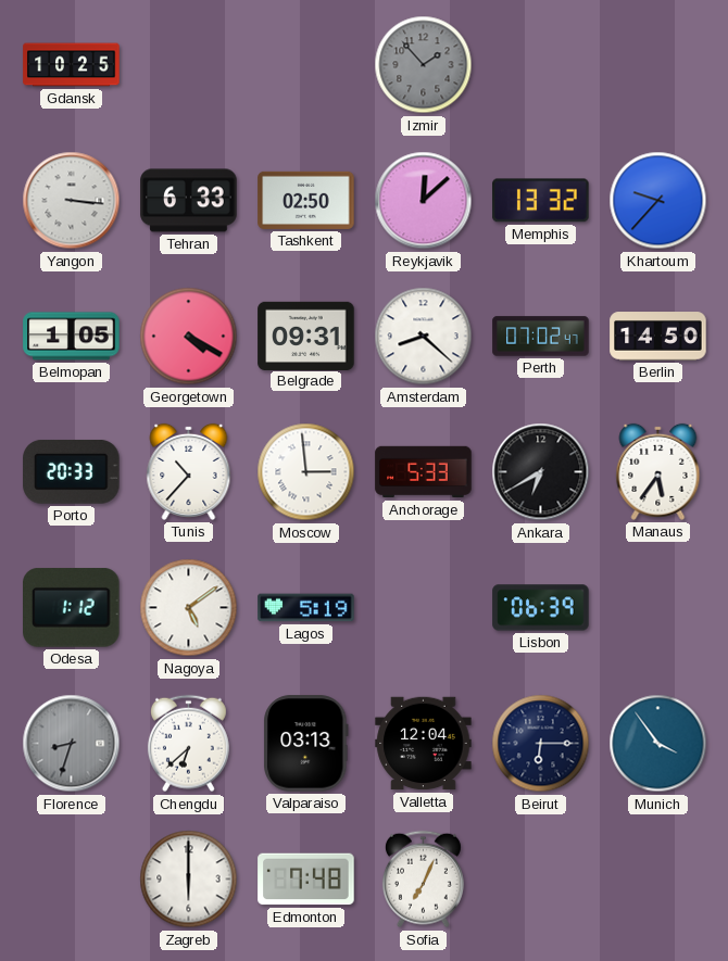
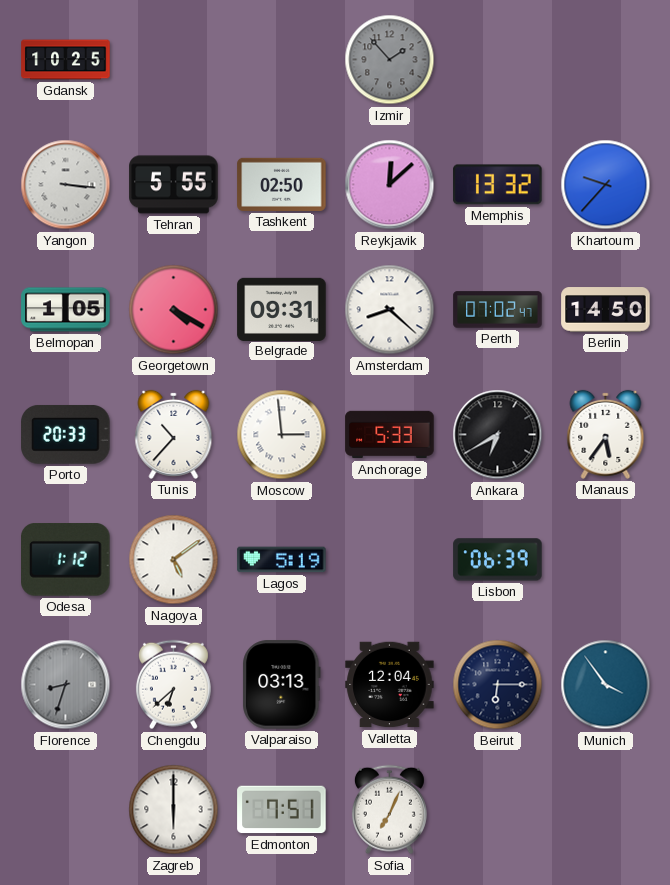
Tehran: 6:33 -> 5:55 (174, 185)
Edmonton: 7:48 -> 7:51 (282, 810)
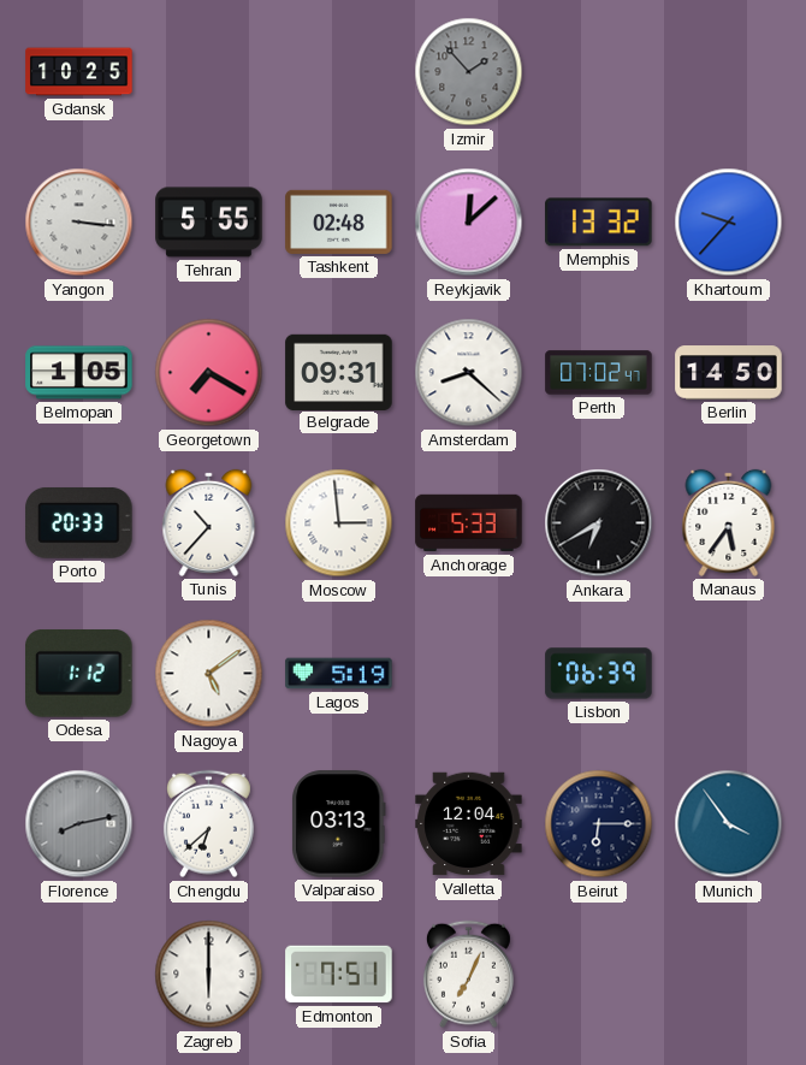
Tashkent: 02:50 -> 02:48 (339, 221)
Georgetown: 4:20 -> 7:20 (209, 373)
Florence: 8:33 -> 8:13 (79, 824)
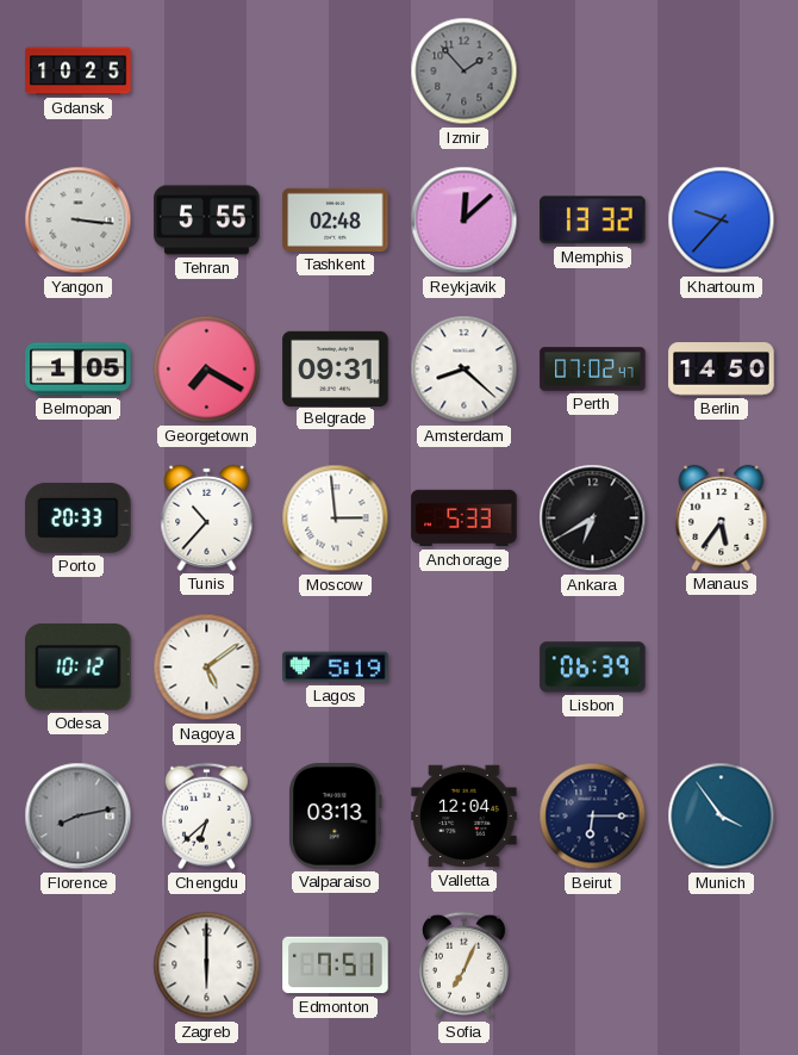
Odesa: 1:12 -> 10:12 (79, 668)
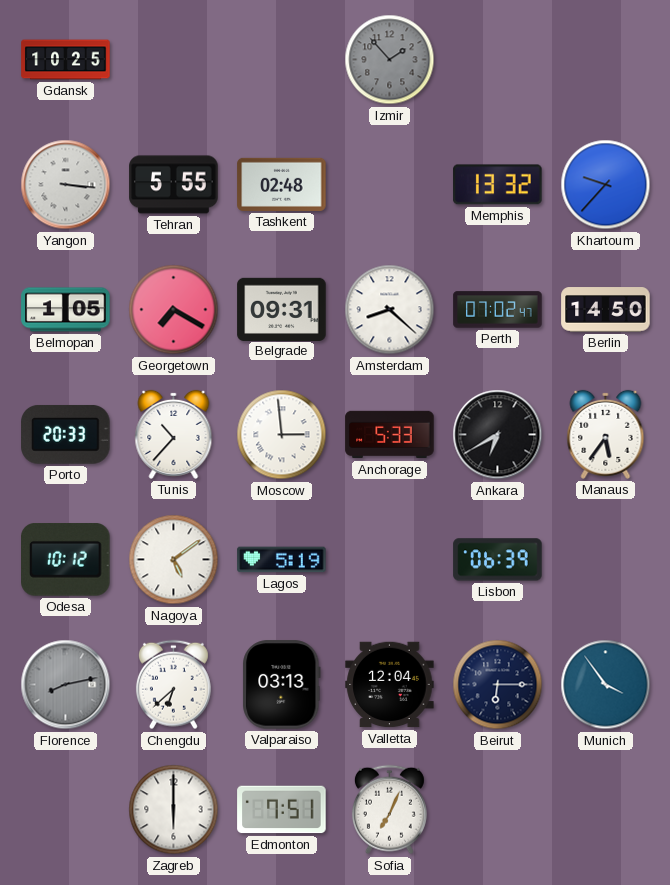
Reykjavik: 12:08 -> none (465, 221)
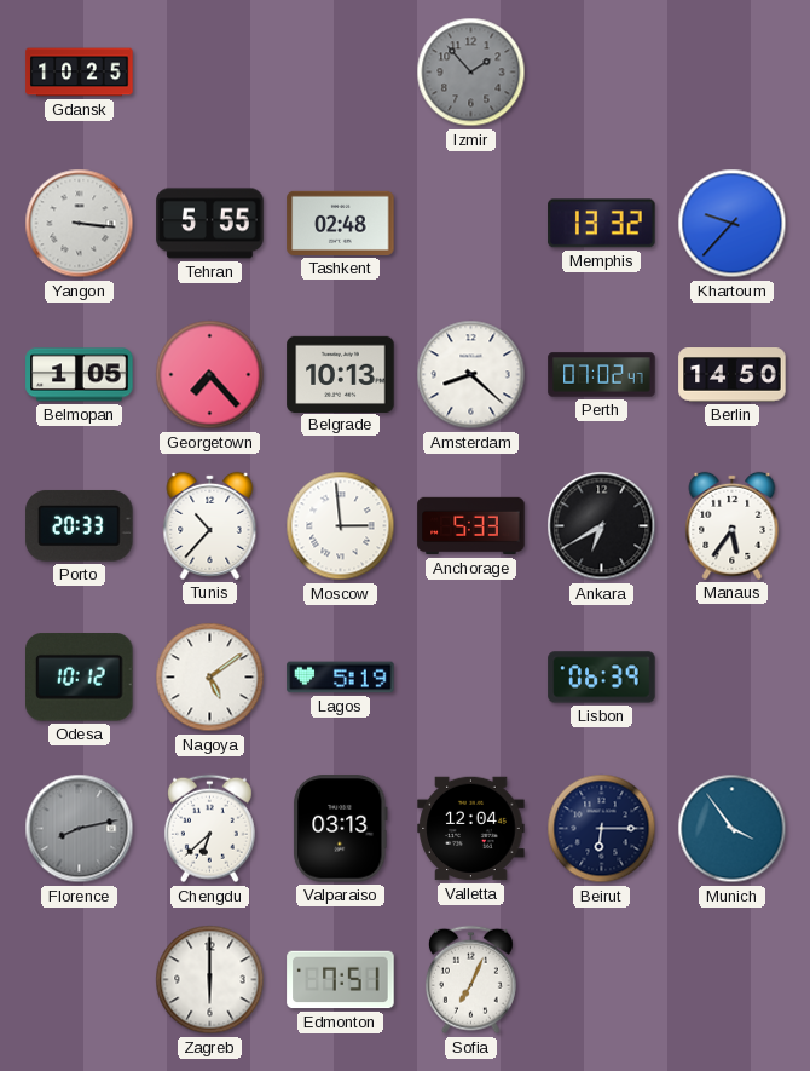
Georgetown: 7:20 -> 7:23 (210, 375)
Belgrade: 09:31 -> 10:13 (341, 374)
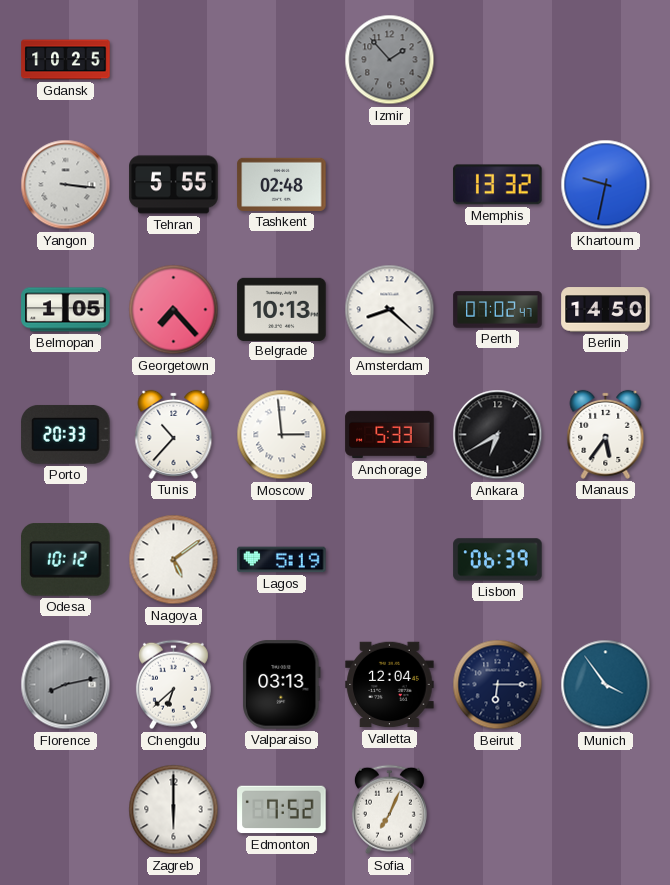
Khartoum: 9:37 -> 9:32 (606, 185)
Edmonton: 7:51 -> 7:52 (282, 810)
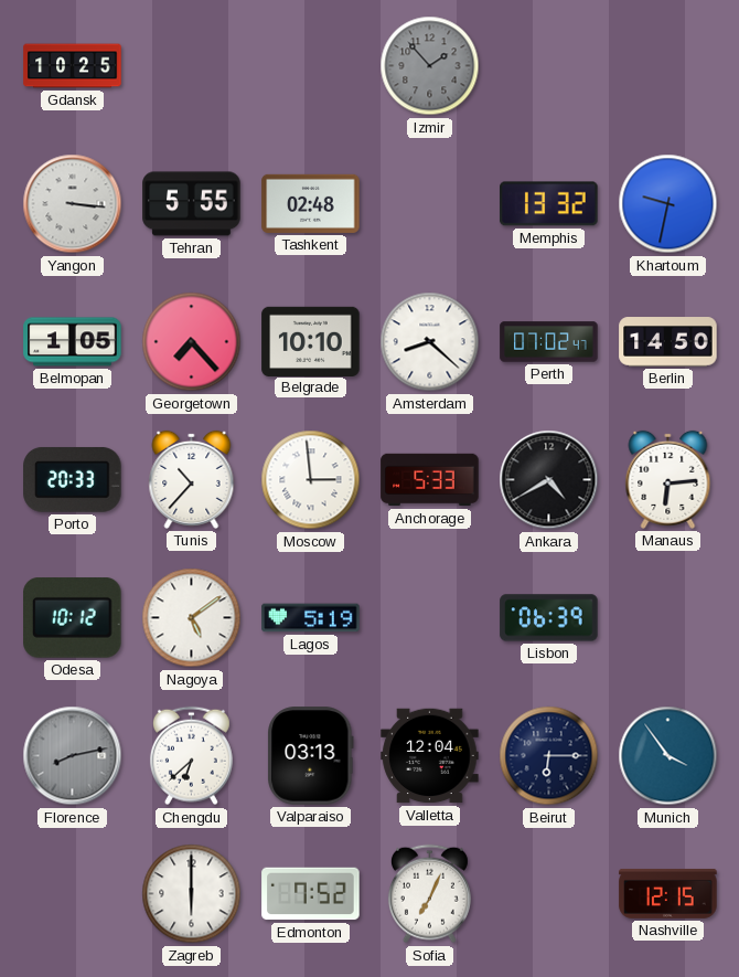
Belgrade: 10:13 -> 10:10 (311, 341)
Ankara: 6:40 -> 4:40 (549, 480)
Manaus: 5:36 -> 6:14 (668, 479)
Nashville: none -> 12:15 (668, 893)
